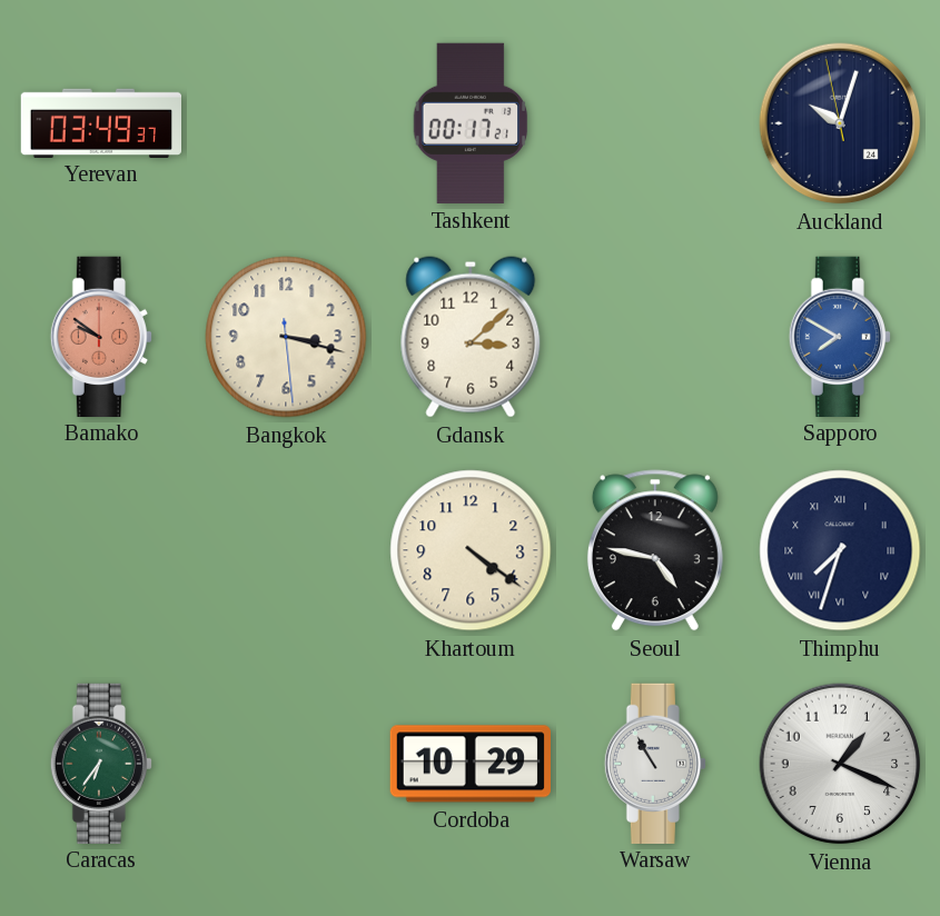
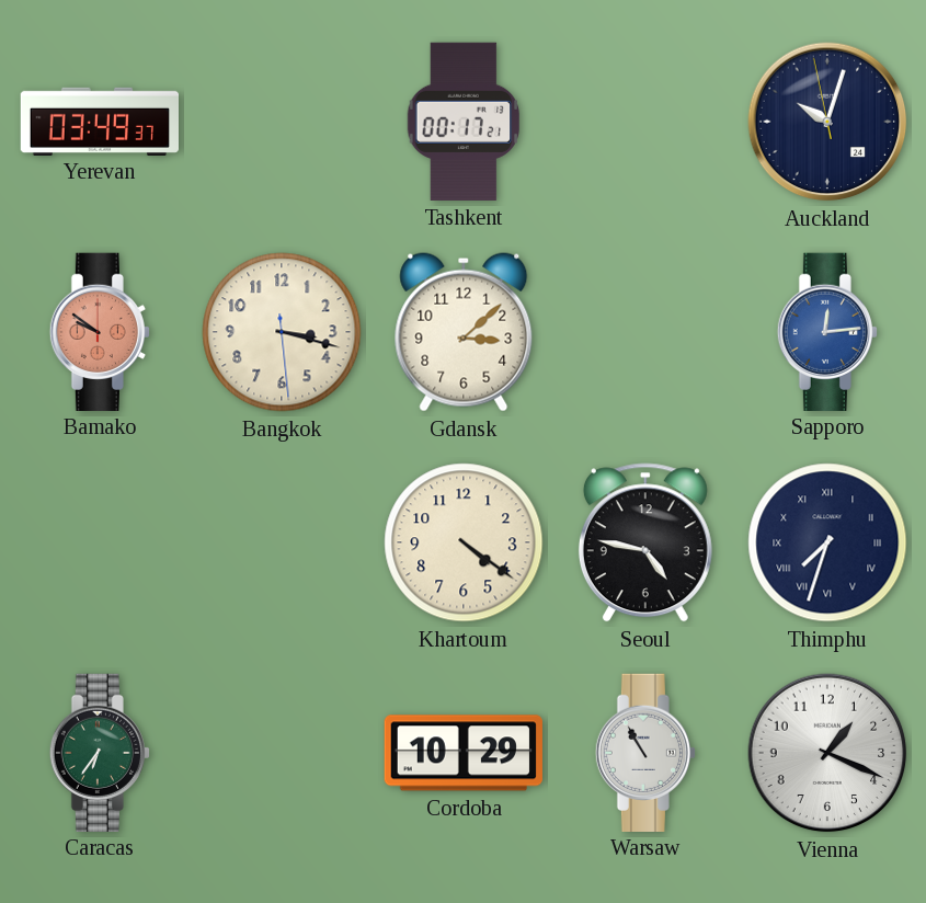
Sapporo: 7:50 -> 12:14 (827, 331)
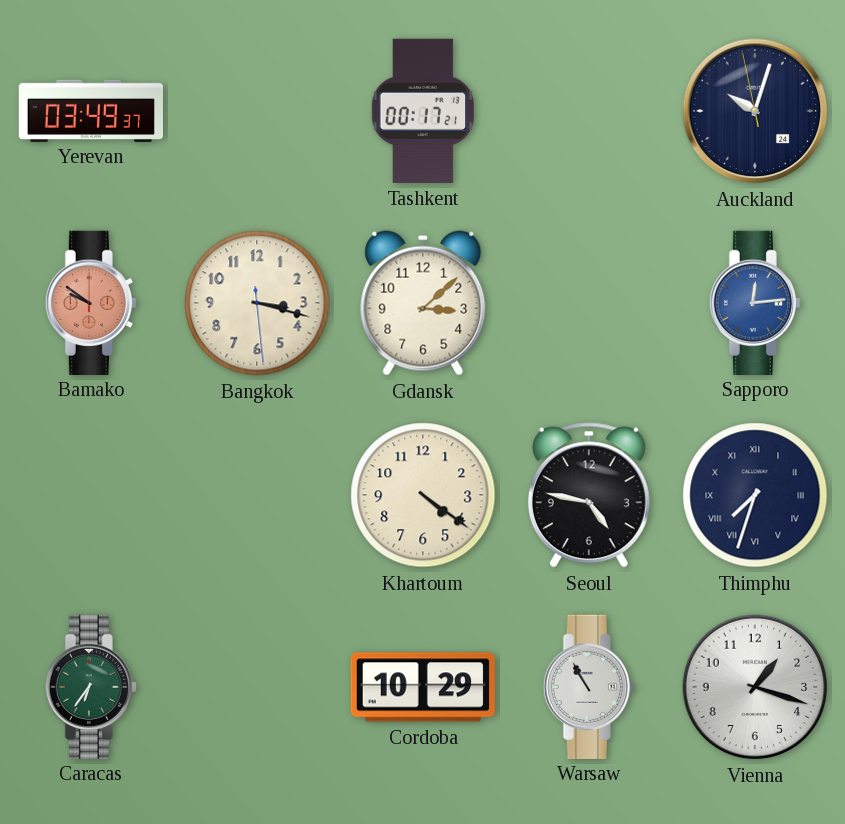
Vienna: 1:19 -> 1:18 (755, 687)
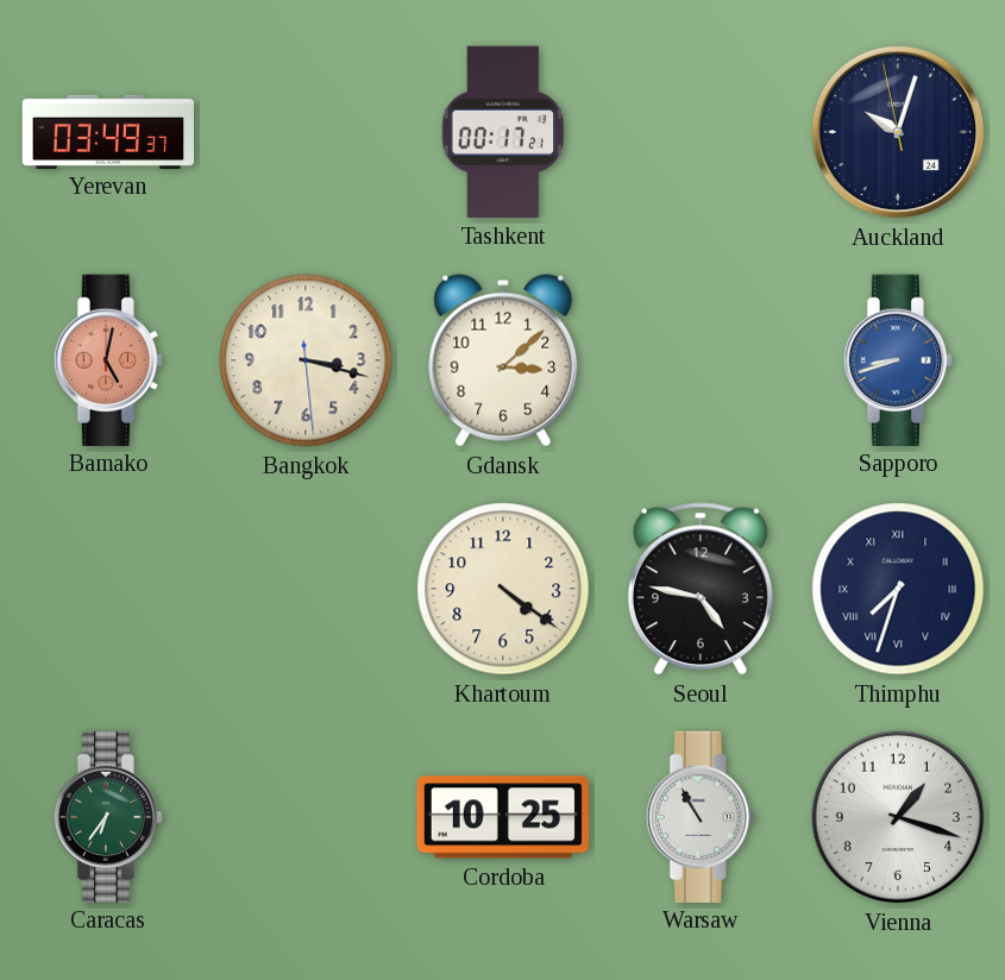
Bamako: 9:51 -> 5:02 (108, 359)
Sapporo: 12:14 -> 8:42 (898, 359)
Cordoba: 10:29 -> 10:25 (503, 817)
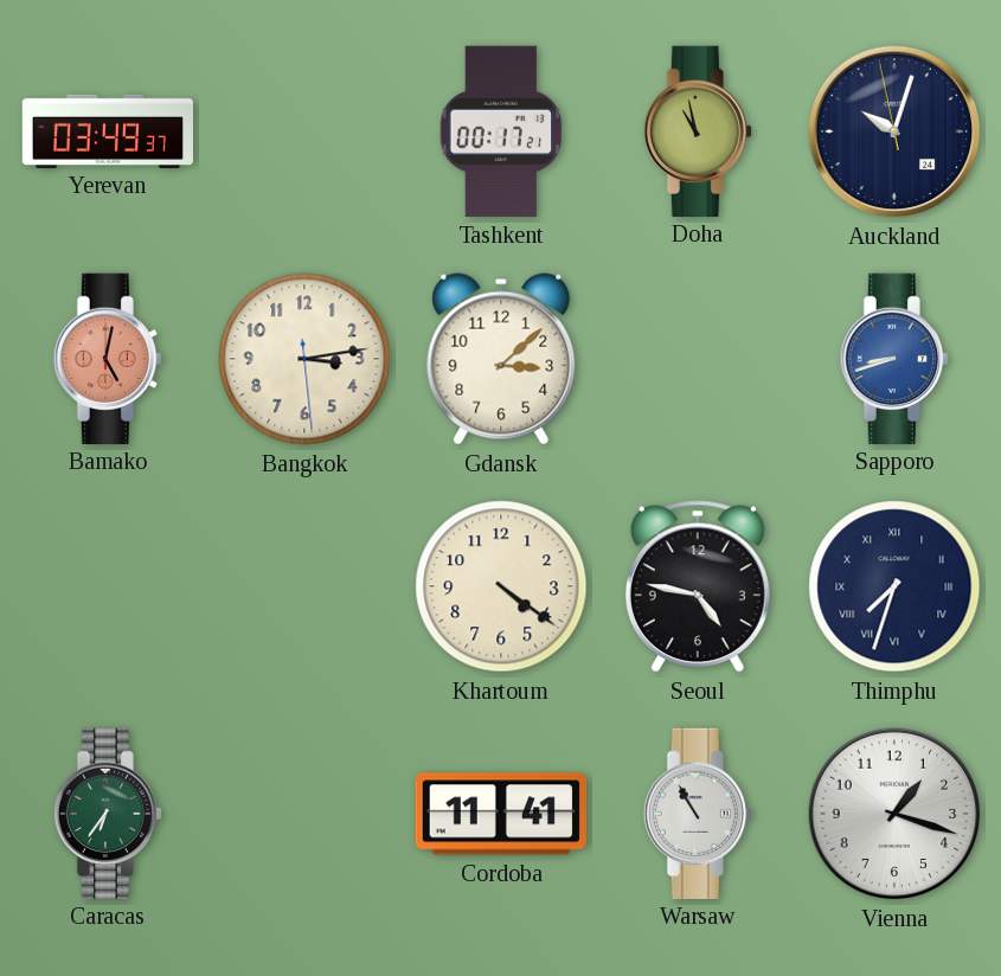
Doha: none -> 10:58 (698, 130)
Bangkok: 3:17 -> 3:13 (304, 359)
Cordoba: 10:25 -> 11:41 (501, 814)
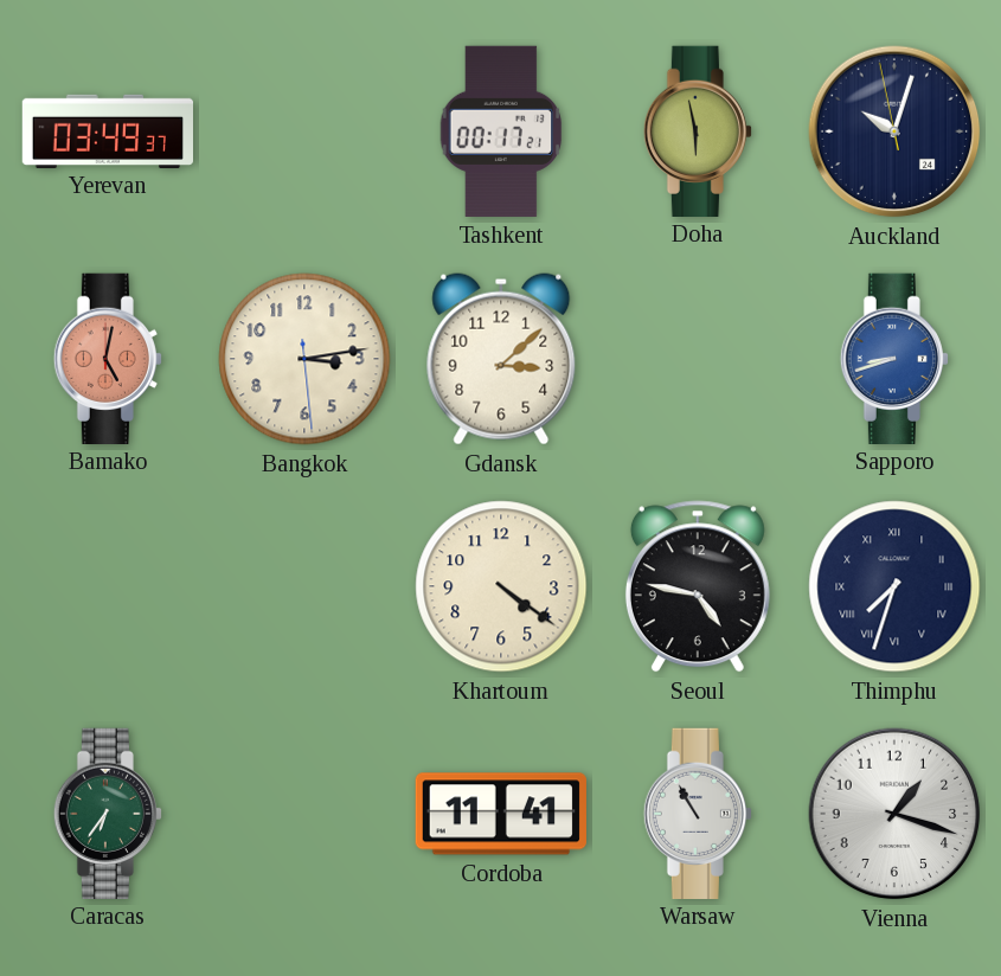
Doha: 10:58 -> 5:58 (698, 130)
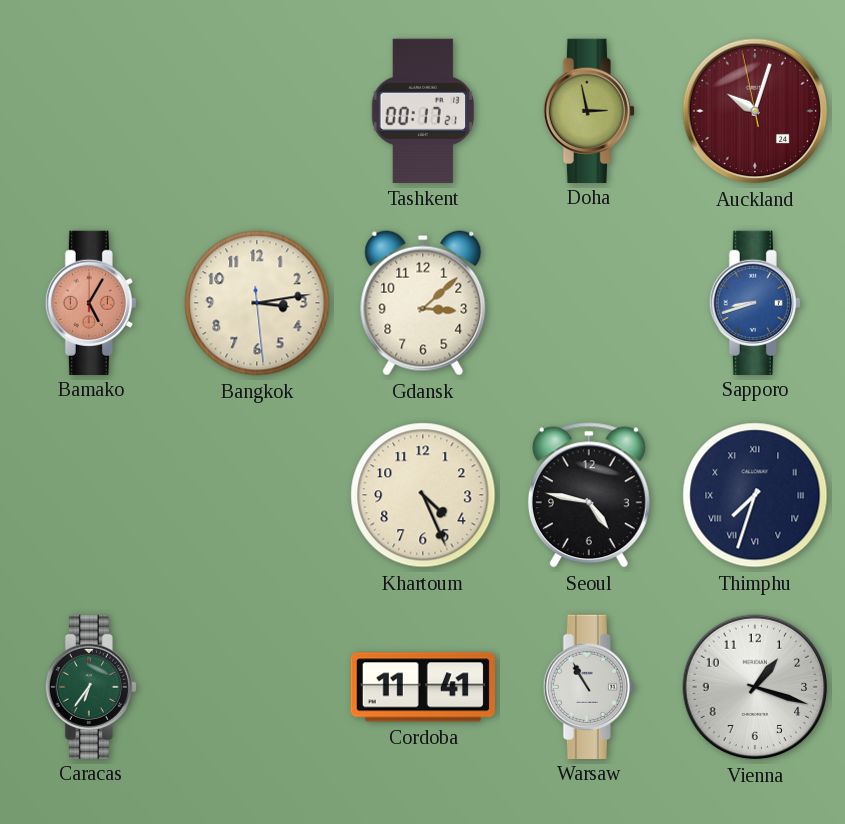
Yerevan: 03:49 -> none (107, 130)
Doha: 5:58 -> 2:58 (589, 110)
Auckland dial: navy -> burgundy (755, 111)
Bamako: 5:02 -> 5:05 (91, 302)
Khartoum: 4:21 -> 4:26 (423, 495)
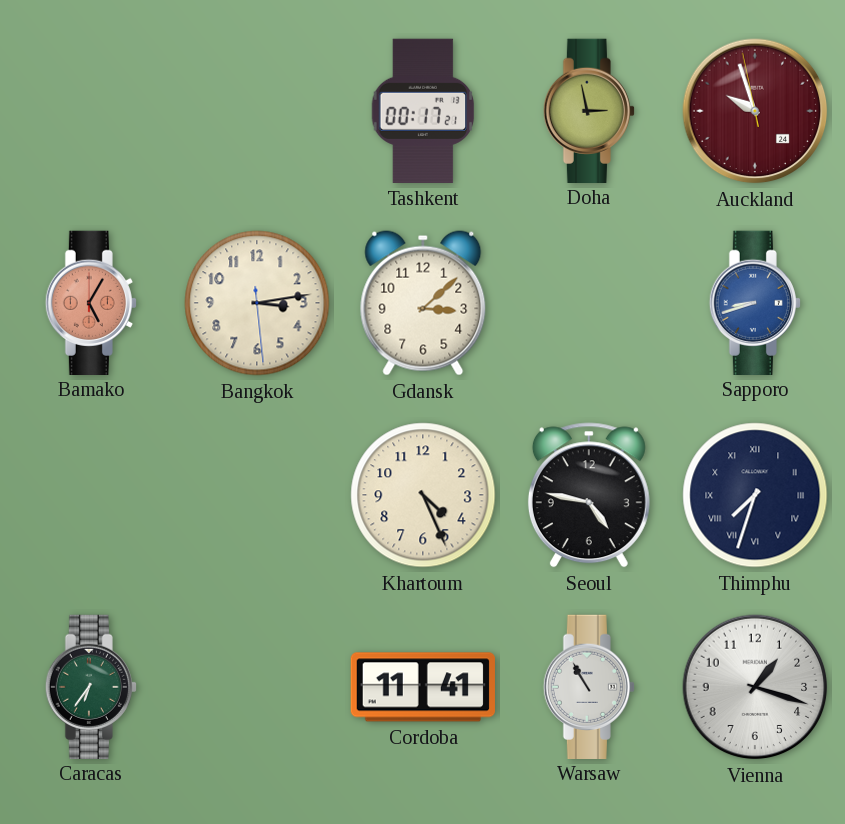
Auckland: 10:02 -> 9:56 (755, 111)
